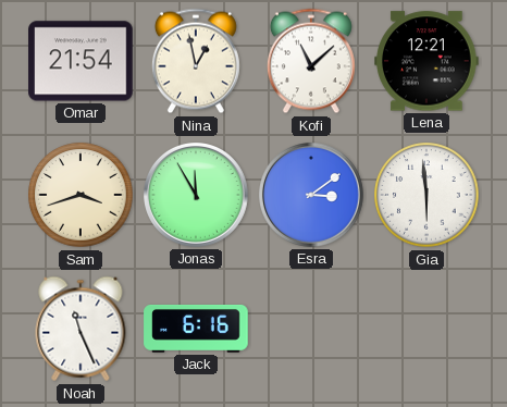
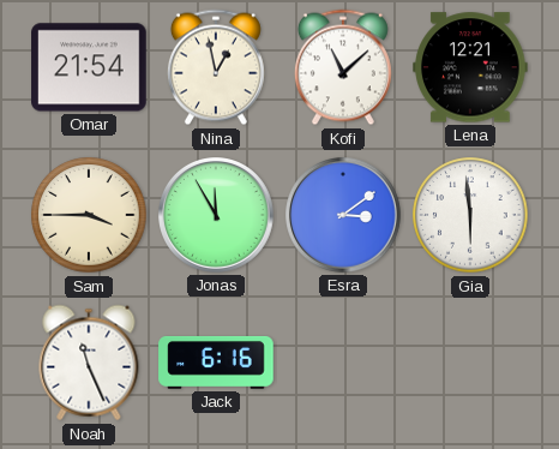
Sam: 3:42 -> 3:45 (89, 215)
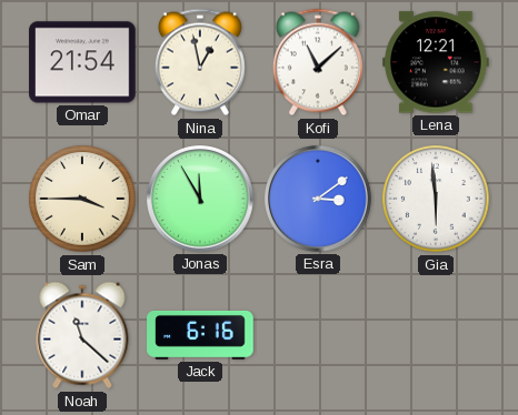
Noah: 11:26 -> 11:22 (82, 335)
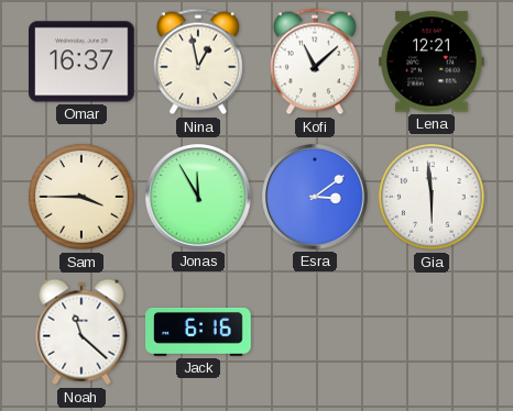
Omar: 21:54 -> 16:37 (81, 62)
